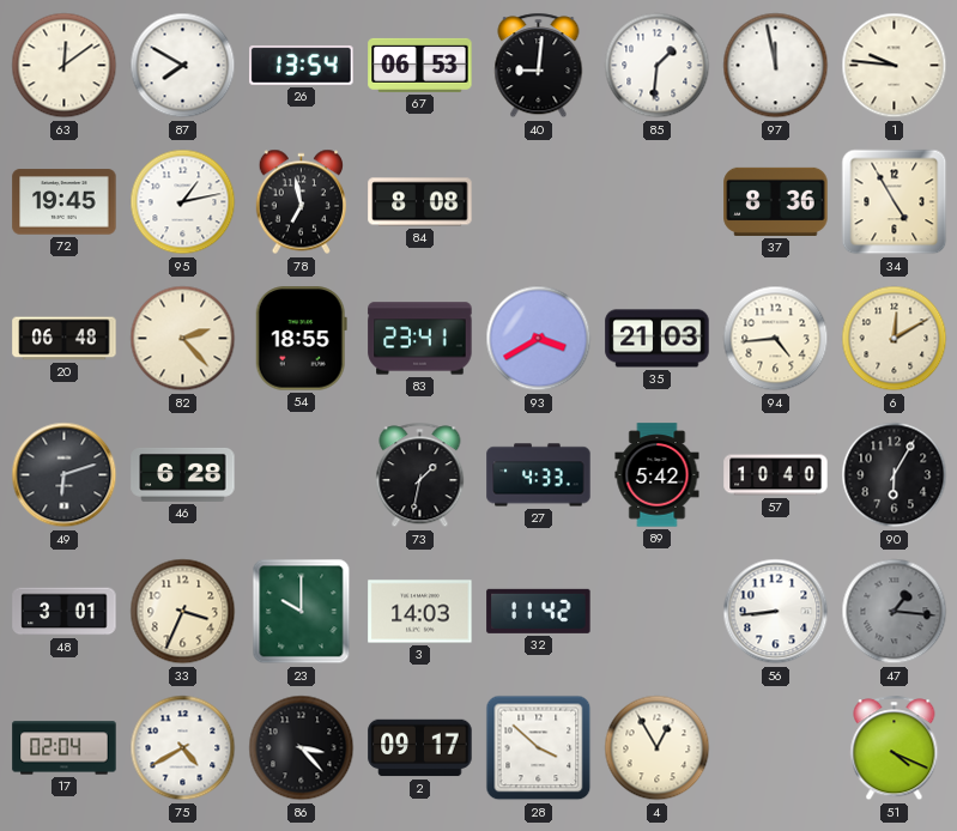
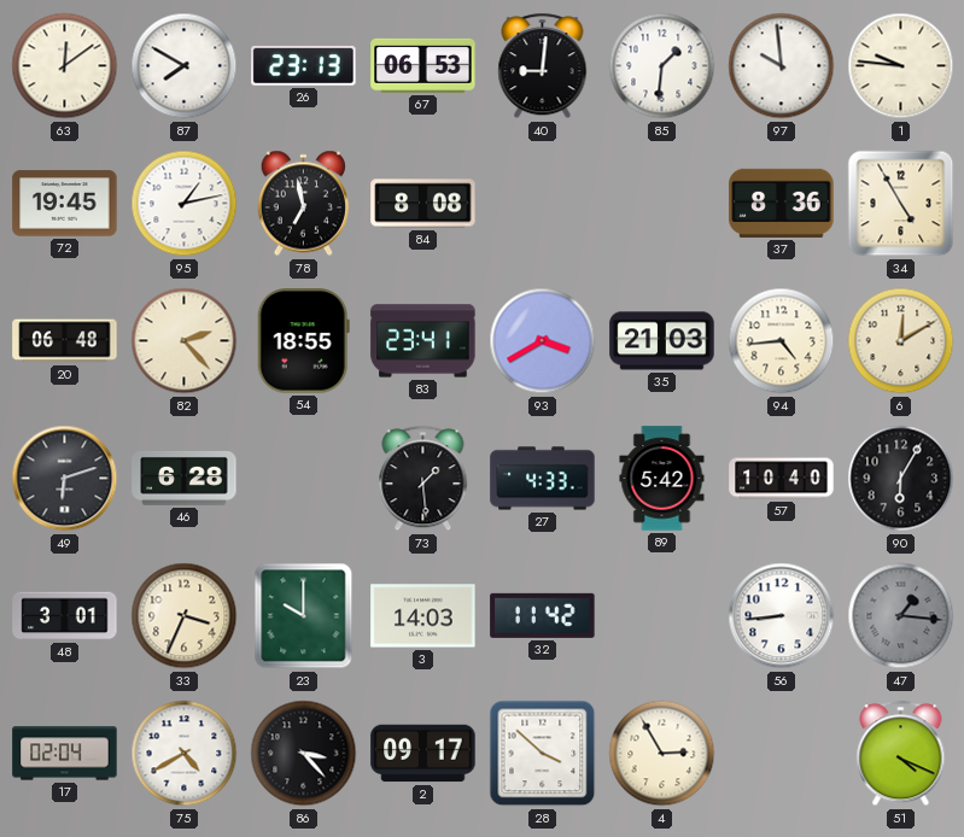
26: 13:54 -> 23:13 (304, 65)
97: 11:58 -> 9:59 (782, 66)
73: 1:32 -> 1:29 (423, 479)
4: 12:55 -> 2:55 (662, 754)
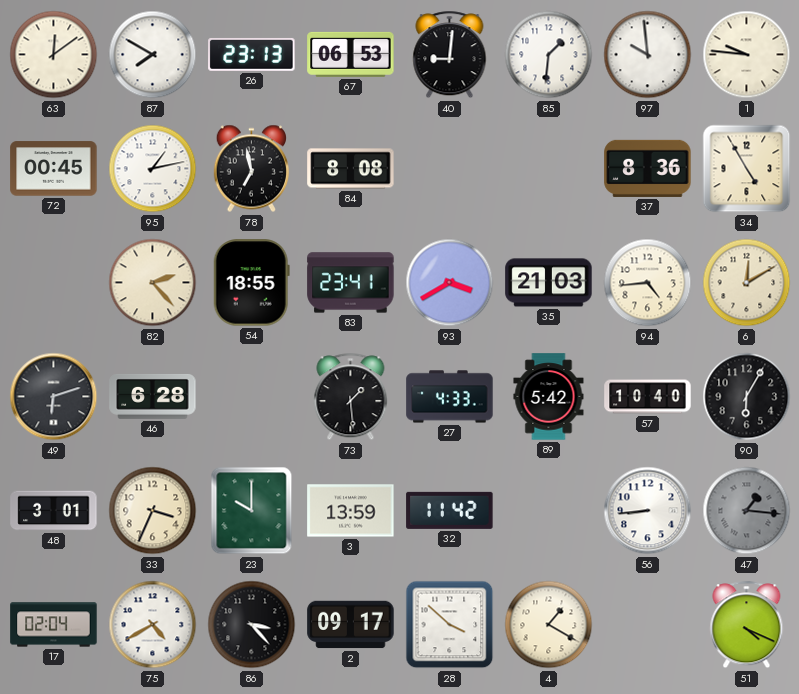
72: 19:45 -> 00:45 (54, 169)
20: 06:48 -> none (65, 341)
3: 14:03 -> 13:59 (351, 511)
4: 2:55 -> 1:20 (549, 625)
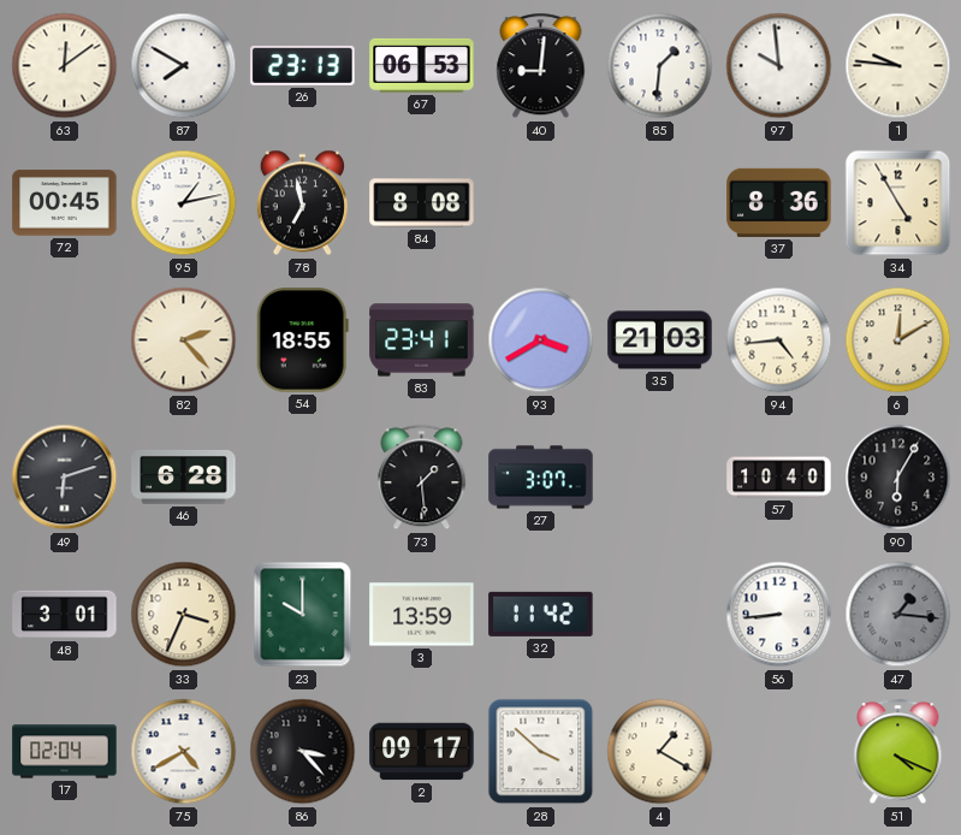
27: 4:33 -> 3:07 (541, 478)
89: 5:42 -> none (549, 397)
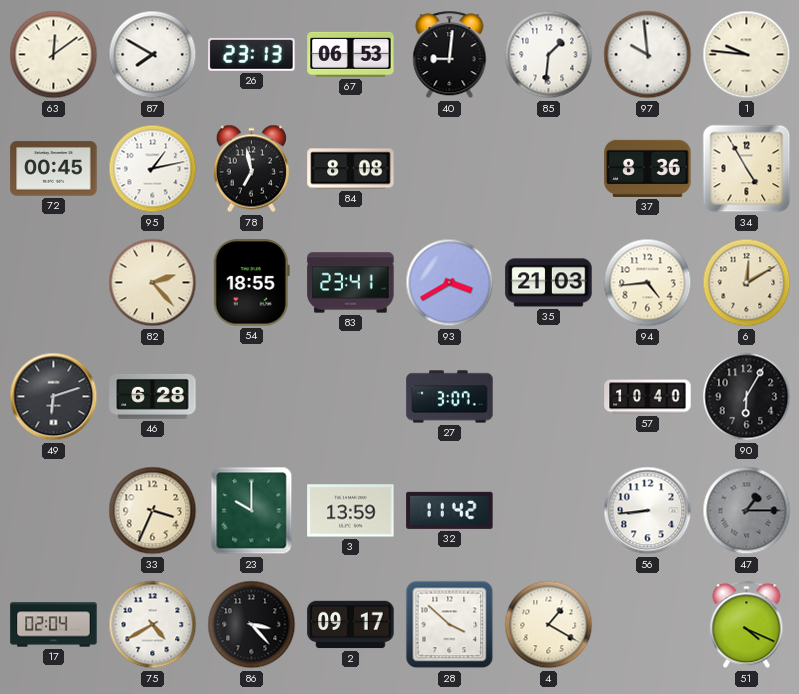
73: 1:29 -> none (422, 478)
48: 3:01 -> none (65, 615)
47: 1:16 -> 1:15 (747, 511)
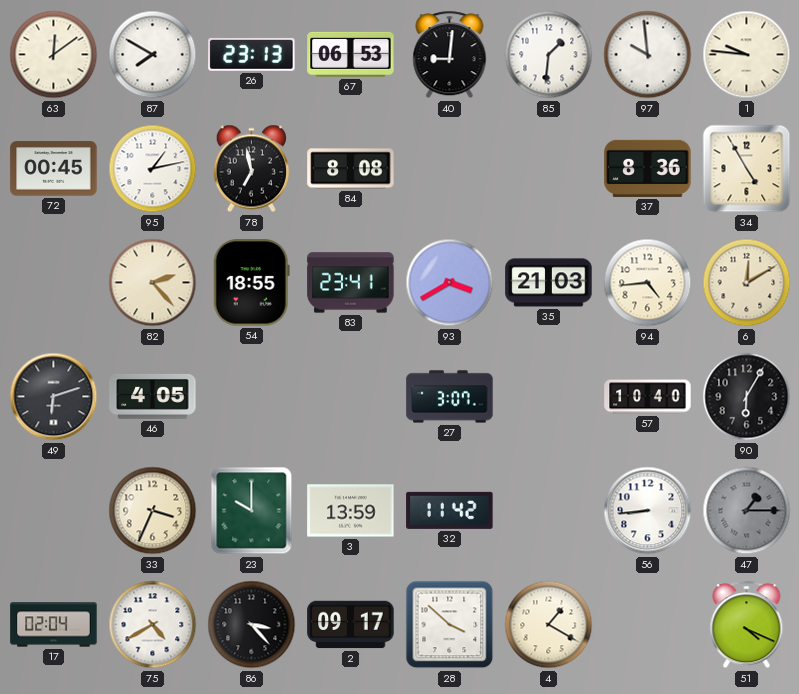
46: 6:28 -> 4:05 (153, 396)
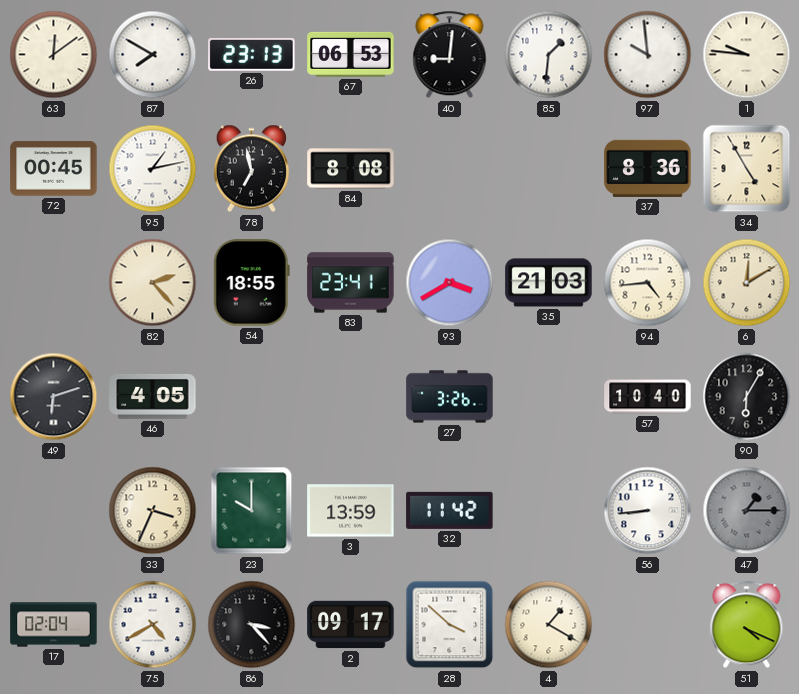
27: 3:07 -> 3:26 (450, 397)
